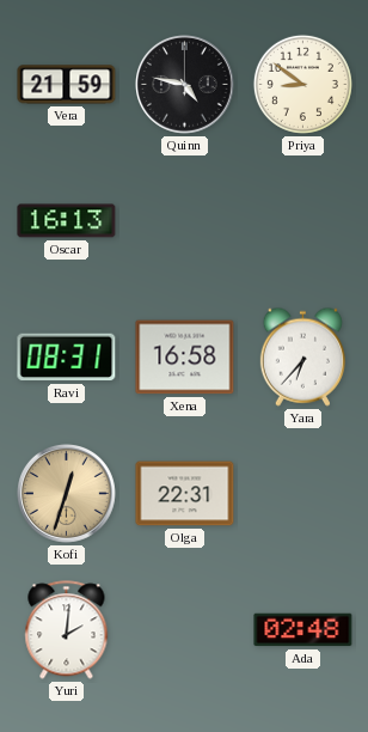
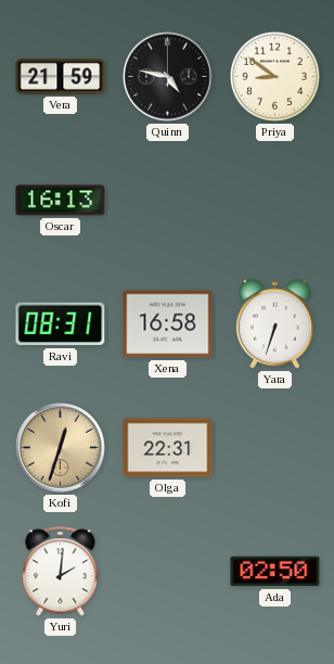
Yara: 6:37 -> 6:33 (274, 323)
Ada: 02:48 -> 02:50 (275, 572)
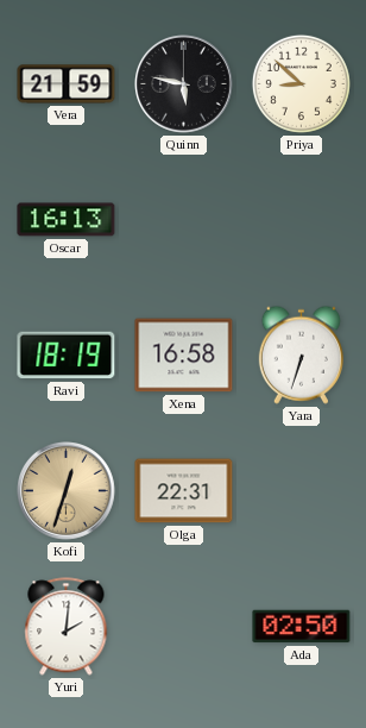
Quinn: 4:47 -> 5:47 (184, 84)
Priya: 8:51 -> 8:52 (301, 83)
Ravi: 08:31 -> 18:19 (67, 356)
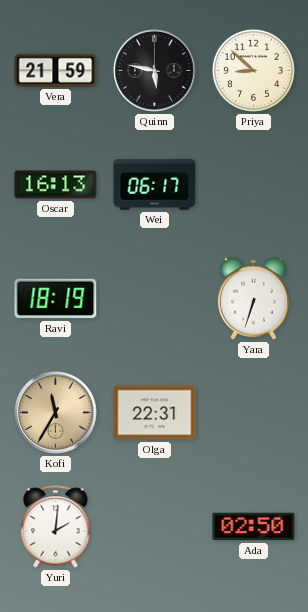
Wei: none -> 06:17 (155, 185)
Xena: 16:58 -> none (184, 356)
Kofi: 12:33 -> 11:35 (56, 413)
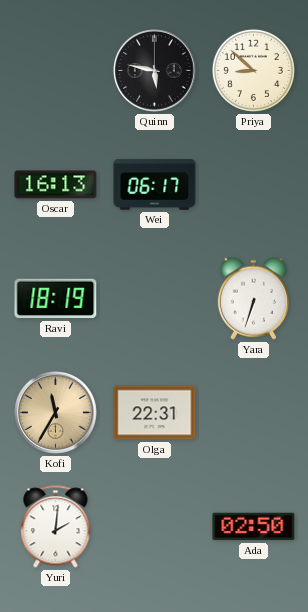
Vera: 21:59 -> none (56, 71)
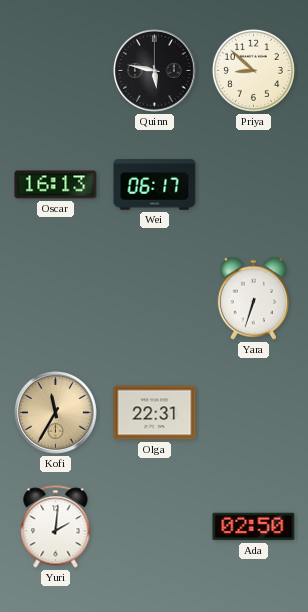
Ravi: 18:19 -> none (56, 299)
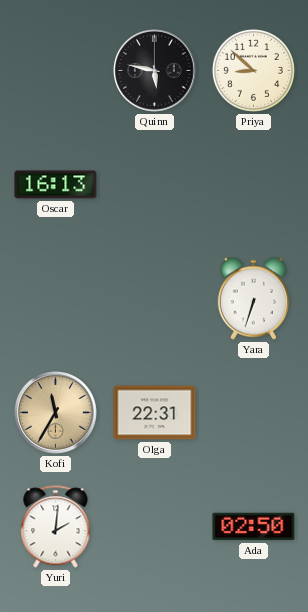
Wei: 06:17 -> none (155, 185)
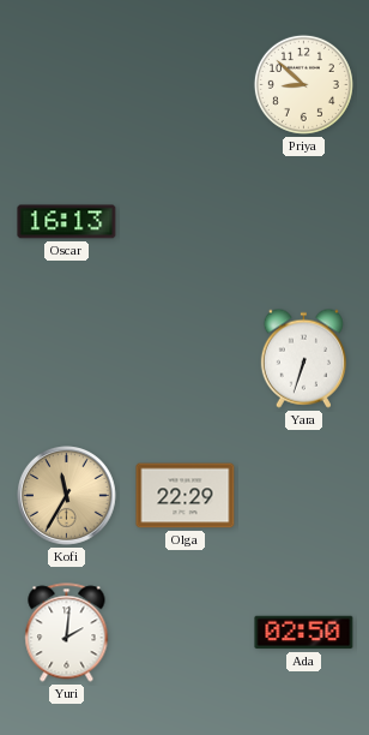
Quinn: 5:47 -> none (155, 71)
Olga: 22:31 -> 22:29 (186, 496)
